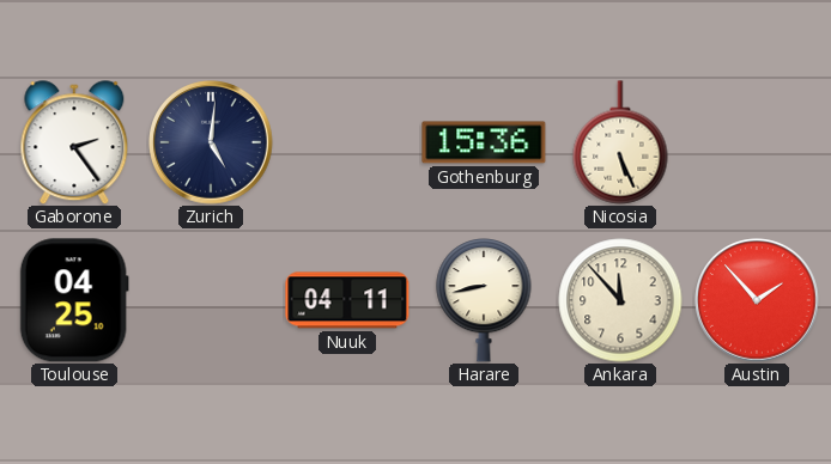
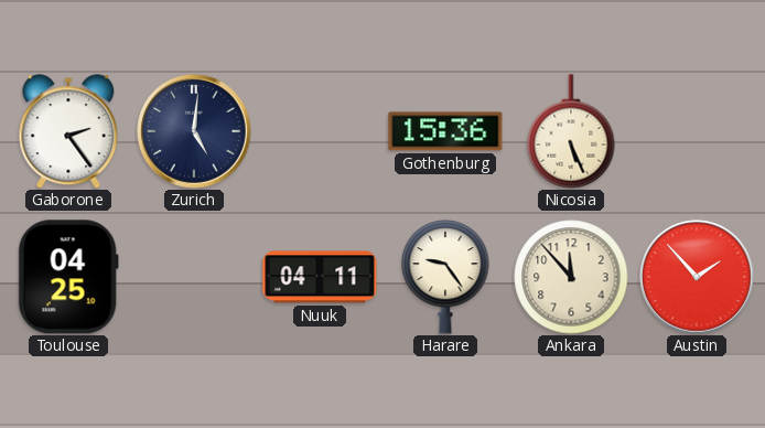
Harare: 8:43 -> 9:24 (445, 278)
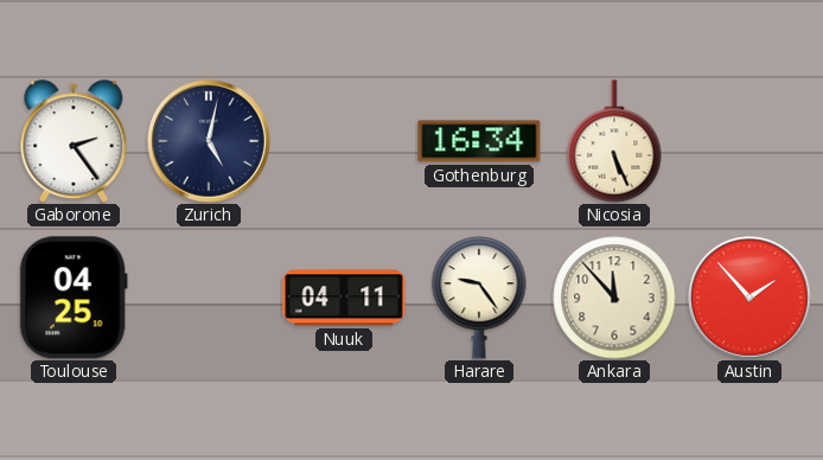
Zurich: 5:01 -> 5:02 (209, 141)
Gothenburg: 15:36 -> 16:34 (479, 141)
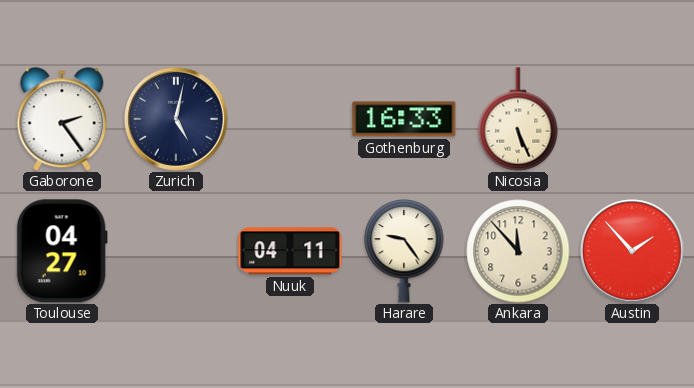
Gothenburg: 16:34 -> 16:33 (404, 119)
Toulouse: 04:25 -> 04:27 (62, 251)
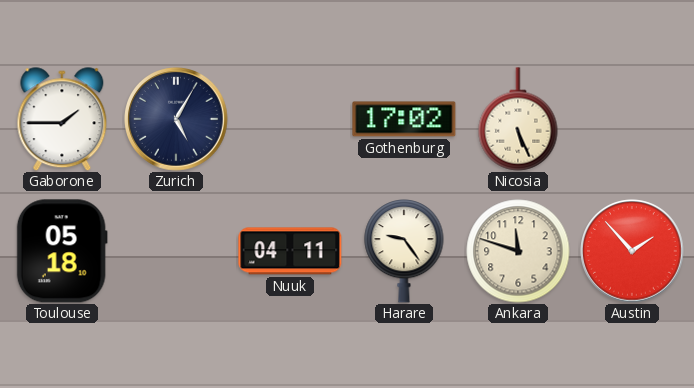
Gaborone: 2:24 -> 1:45 (62, 119)
Zurich: 5:02 -> 5:05 (176, 119)
Gothenburg: 16:33 -> 17:02 (404, 119)
Toulouse: 04:27 -> 05:18 (62, 251)
Ankara: 11:53 -> 11:48 (518, 251)
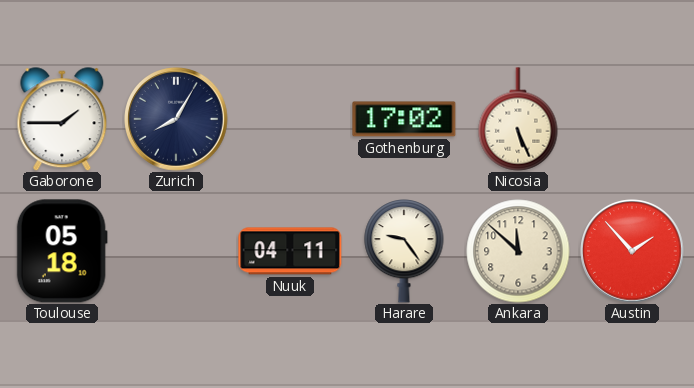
Zurich: 5:05 -> 8:05 (176, 119)
Ankara: 11:48 -> 11:52 (518, 251)
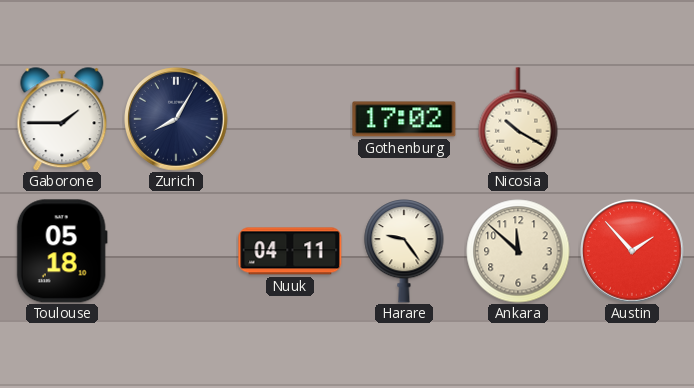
Nicosia: 5:26 -> 10:20 (518, 119)
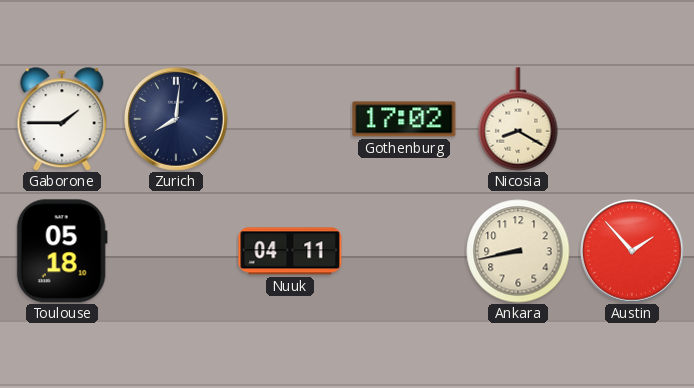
Zurich: 8:05 -> 8:01 (176, 119)
Nicosia: 10:20 -> 8:20 (518, 119)
Harare: 9:24 -> none (404, 252)
Ankara: 11:52 -> 8:43 (518, 251)
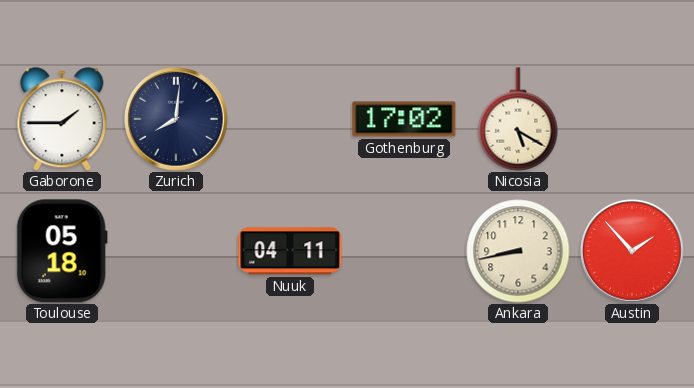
Nicosia: 8:20 -> 5:20 (518, 119)
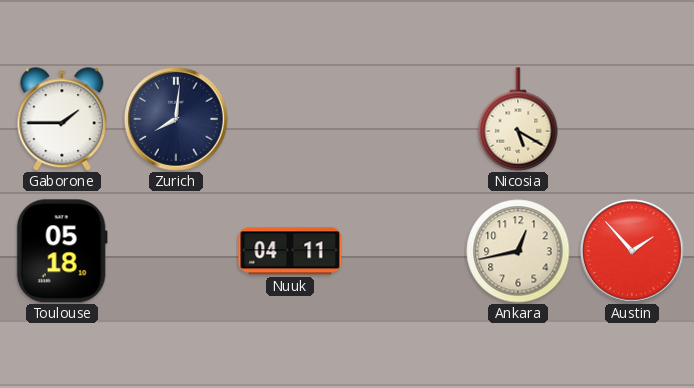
Gothenburg: 17:02 -> none (404, 119)
Ankara: 8:43 -> 12:43 (518, 251)
